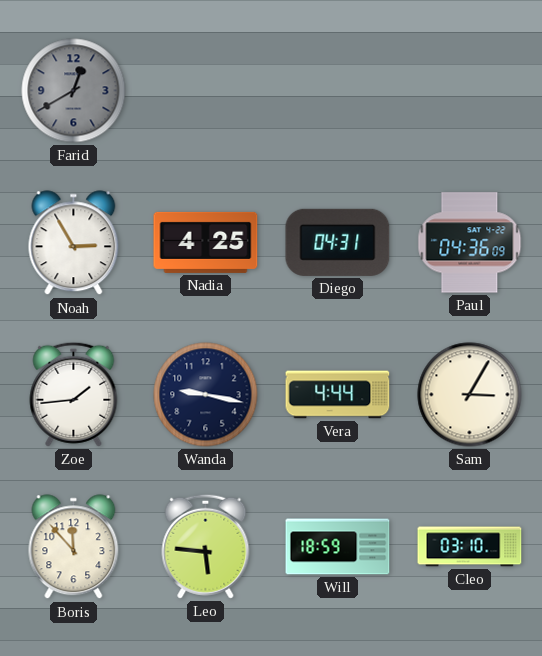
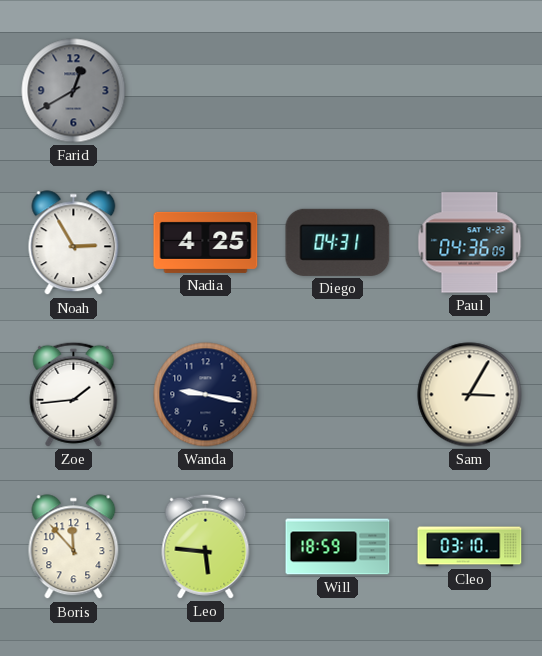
Vera: 4:44 -> none (338, 395)
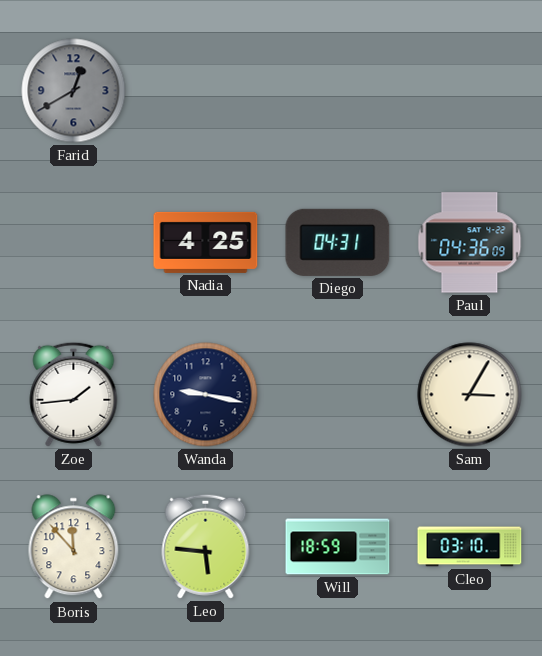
Noah: 2:55 -> none (74, 243)
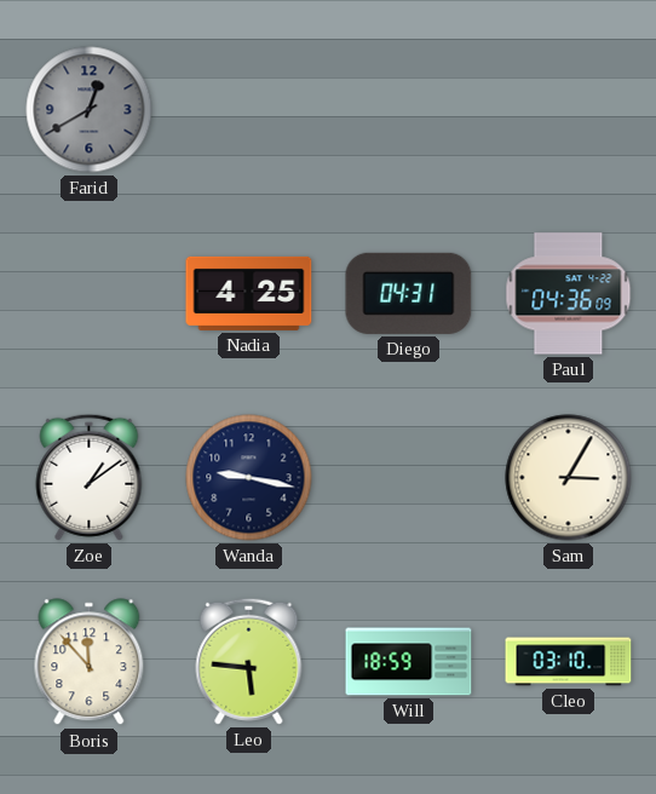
Zoe: 1:44 -> 1:09 (90, 477)
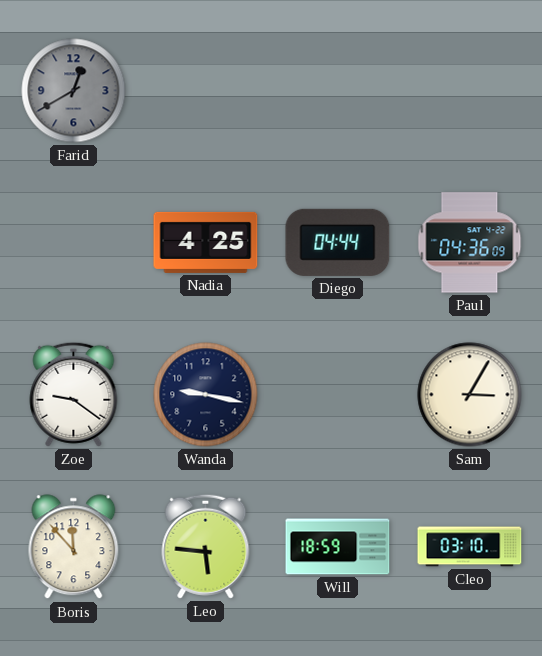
Diego: 04:31 -> 04:44 (338, 242)
Zoe: 1:09 -> 9:21 (74, 394)
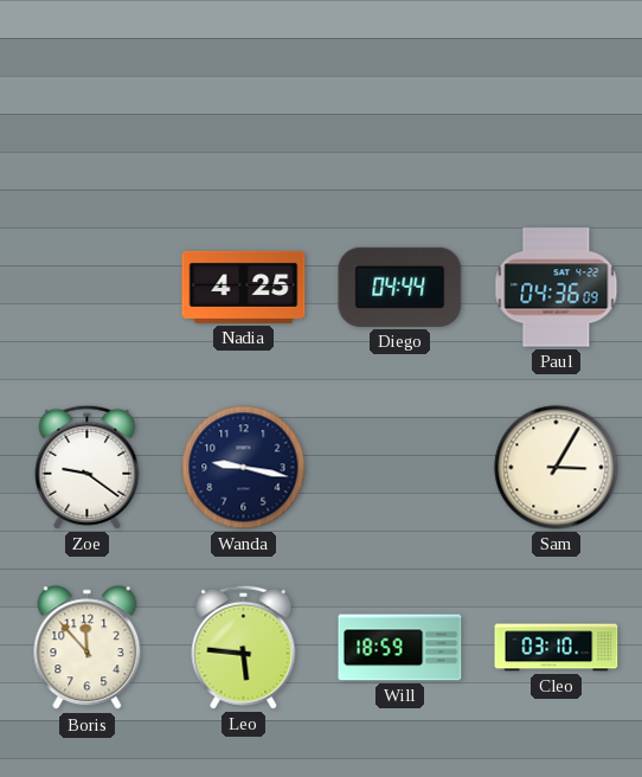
Farid: 12:40 -> none (74, 91)
